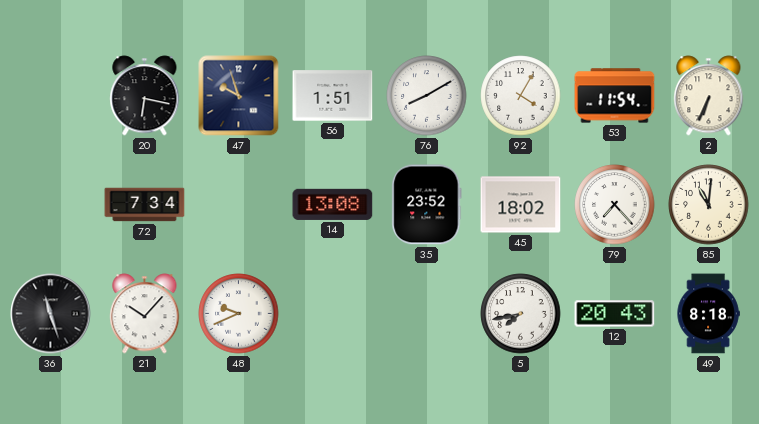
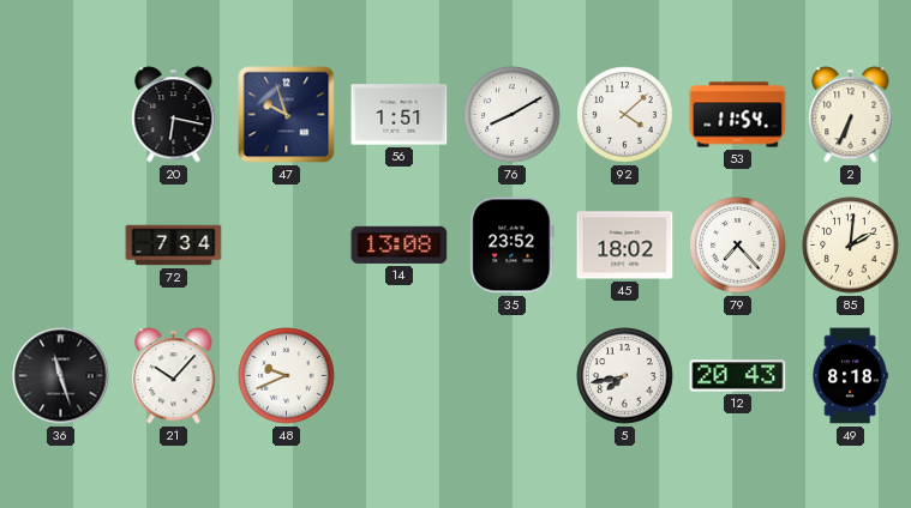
92: 4:05 -> 4:08 (625, 115)
85: 11:01 -> 2:01 (851, 246)
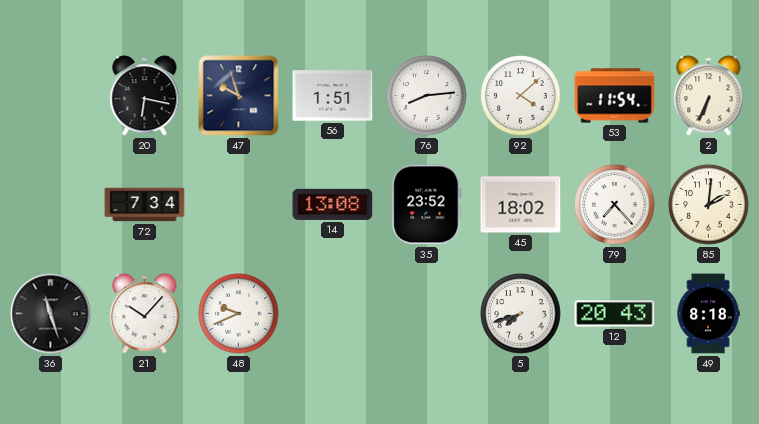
76: 8:10 -> 8:14 (427, 96)
5: 7:43 -> 7:42 (521, 314)
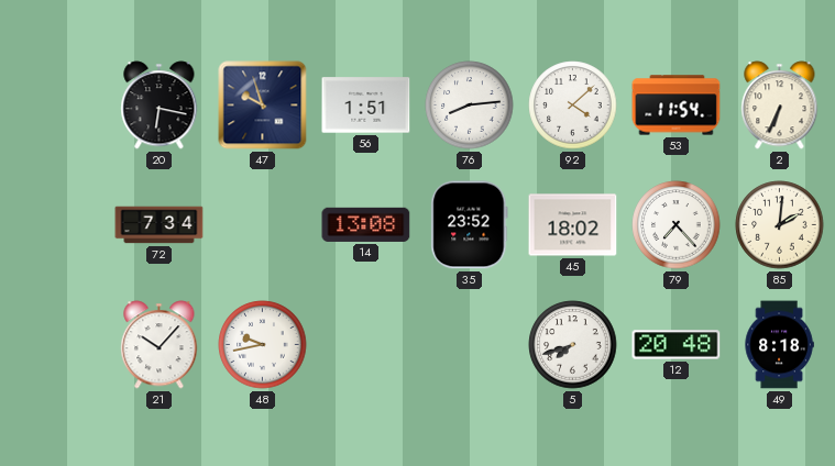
36: 11:27 -> none (51, 314)
48: 9:41 -> 9:43 (263, 345)
12: 20:43 -> 20:48 (677, 345)
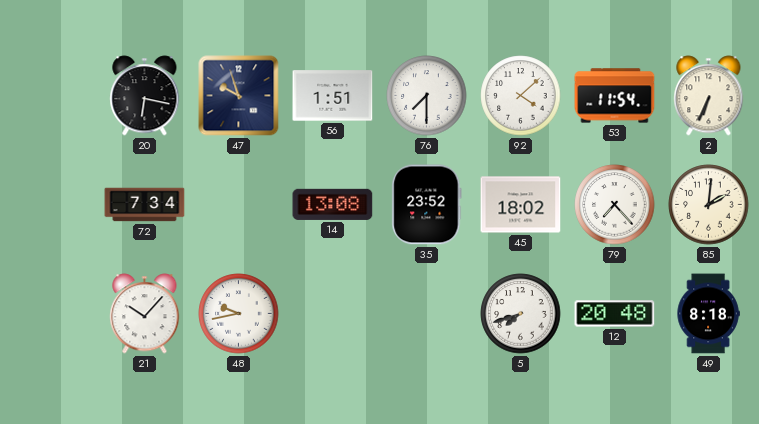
76: 8:14 -> 7:30 (427, 96)
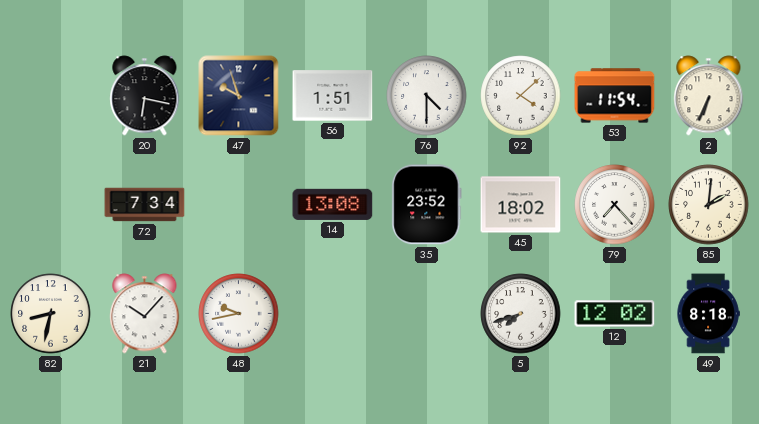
76: 7:30 -> 4:30 (427, 96)
82: none -> 8:32 (51, 314)
12: 20:48 -> 12:02 (615, 314)
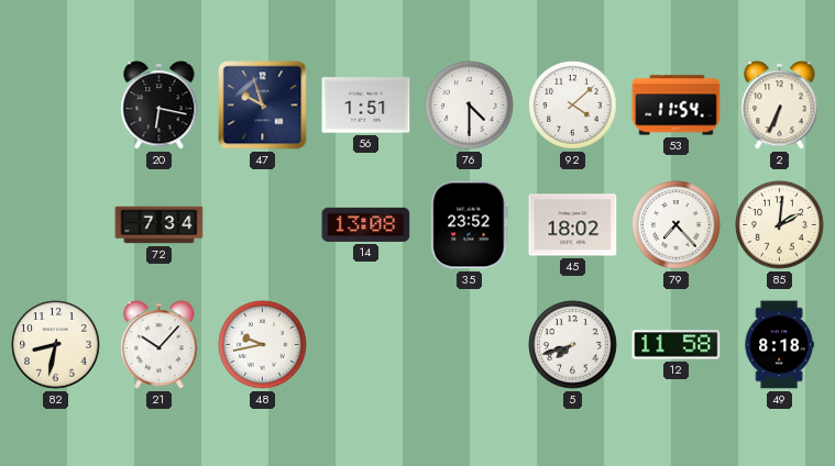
12: 12:02 -> 11:58 (677, 345)
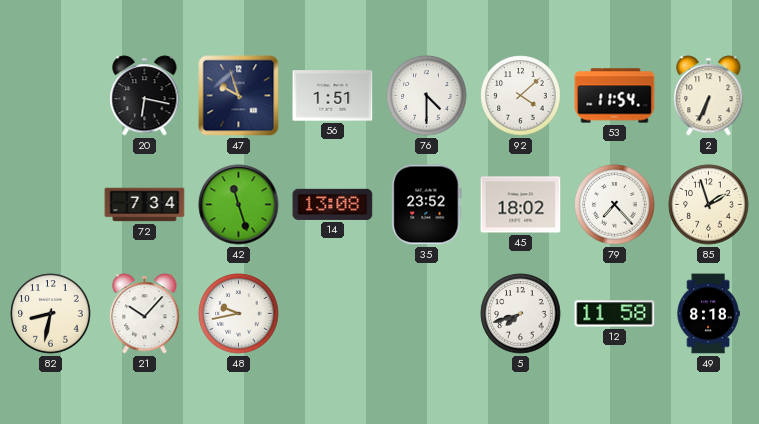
42: none -> 11:27 (239, 205)
85: 2:01 -> 1:57 (709, 205)
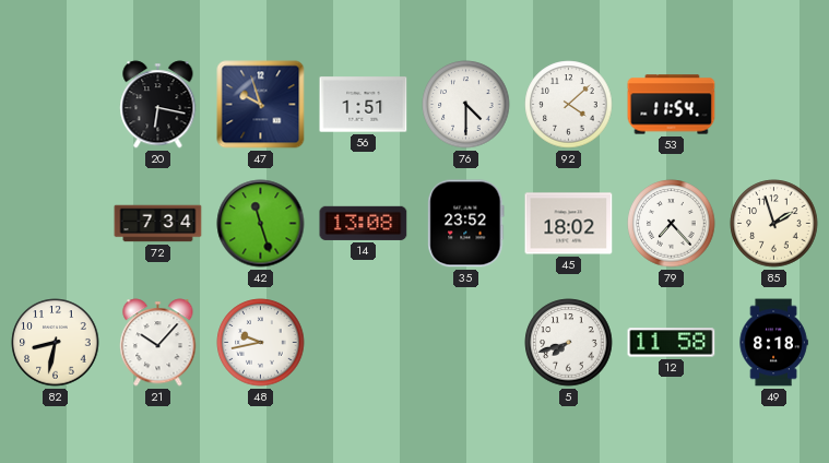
2: 6:34 -> none (709, 96)
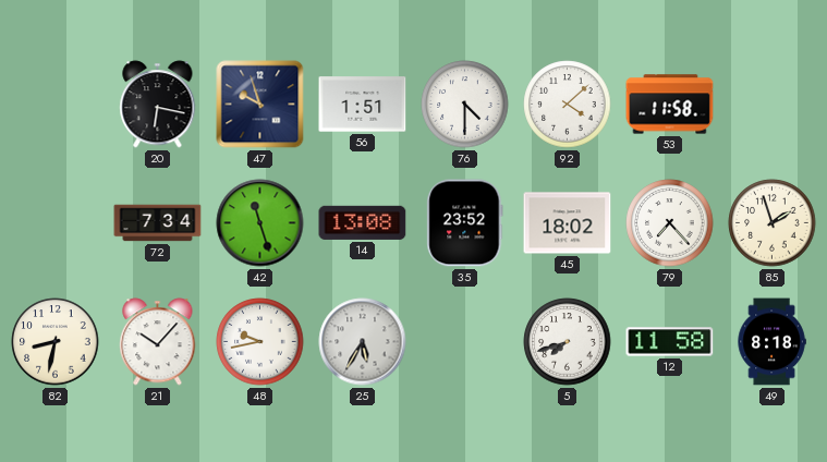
53: 11:54 -> 11:58 (670, 105)
25: none -> 5:35 (363, 342)
